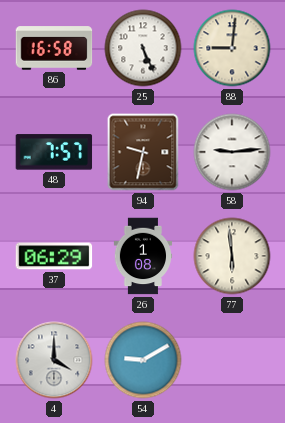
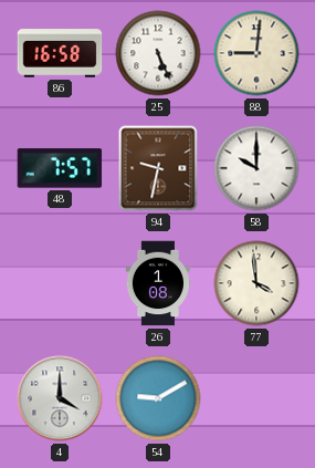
58: 9:14 -> 10:00 (256, 168)
37: 06:29 -> none (54, 256)
77: 5:59 -> 3:59 (256, 283)
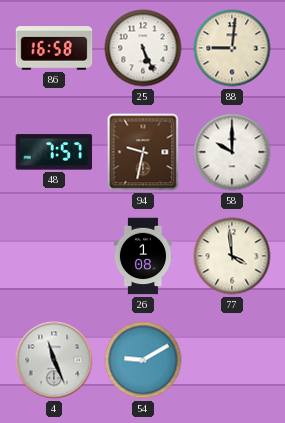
4: 4:00 -> 11:26 (54, 360)
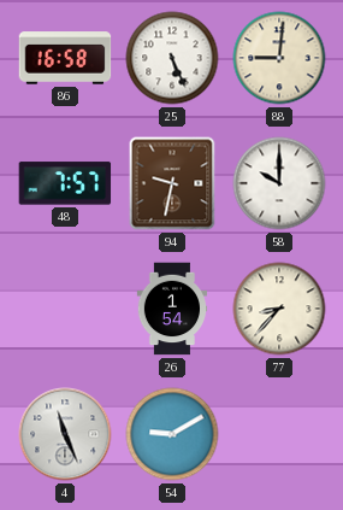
26: 1:08 -> 1:54 (172, 309)
77: 3:59 -> 8:37 (279, 309)
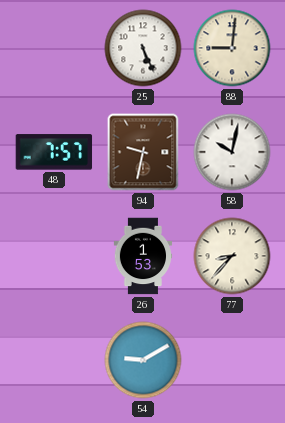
86: 16:58 -> none (65, 58)
58: 10:00 -> 10:02 (232, 152)
26: 1:54 -> 1:53 (143, 256)
4: 11:26 -> none (65, 434)
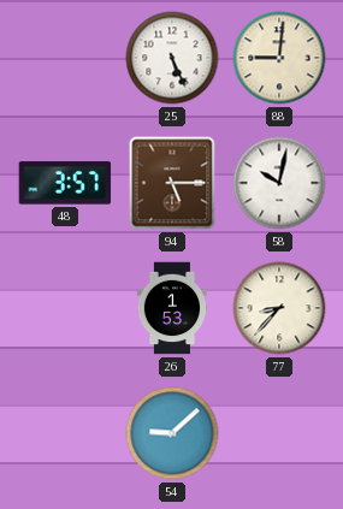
48: 7:57 -> 3:57 (65, 183)
94: 9:32 -> 5:15 (172, 183)
54: 9:10 -> 9:08 (172, 433)
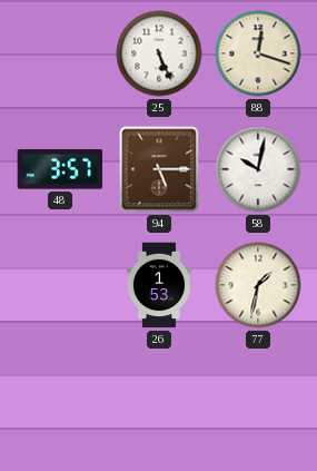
88: 9:01 -> 12:18 (258, 53)
77: 8:37 -> 1:32 (258, 285)
54: 9:08 -> none (172, 433)
